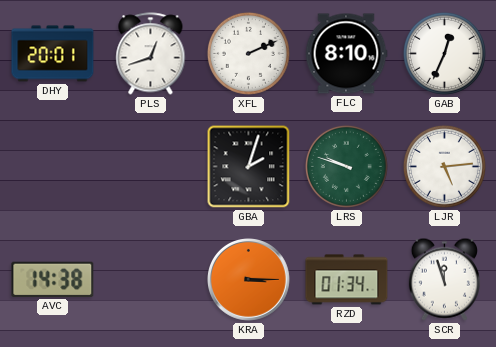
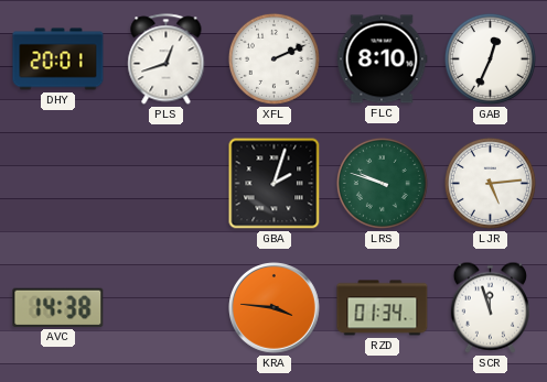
KRA: 3:15 -> 3:46 (275, 308)
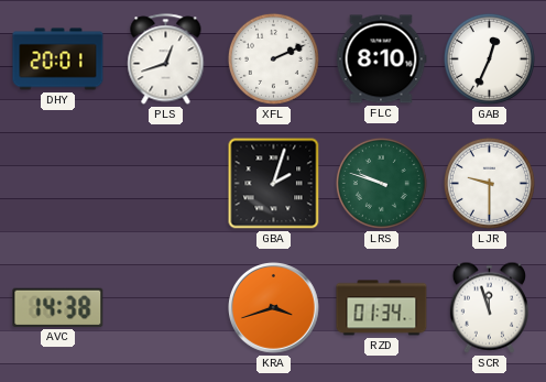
LJR: 5:14 -> 9:30 (489, 183)
KRA: 3:46 -> 3:42 (274, 308)
